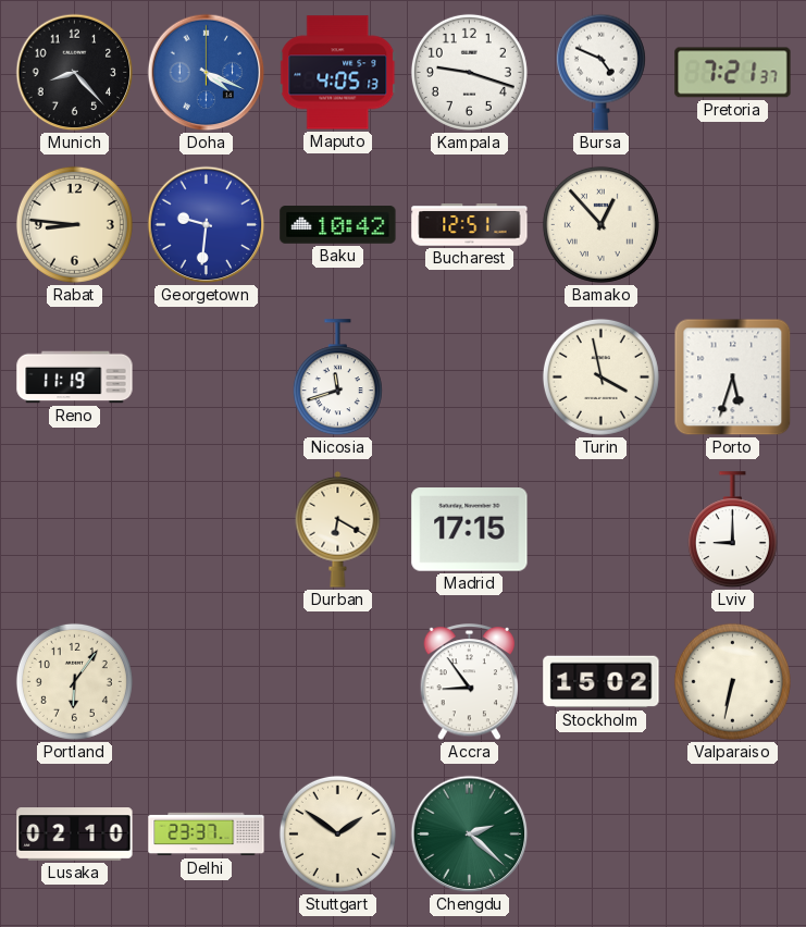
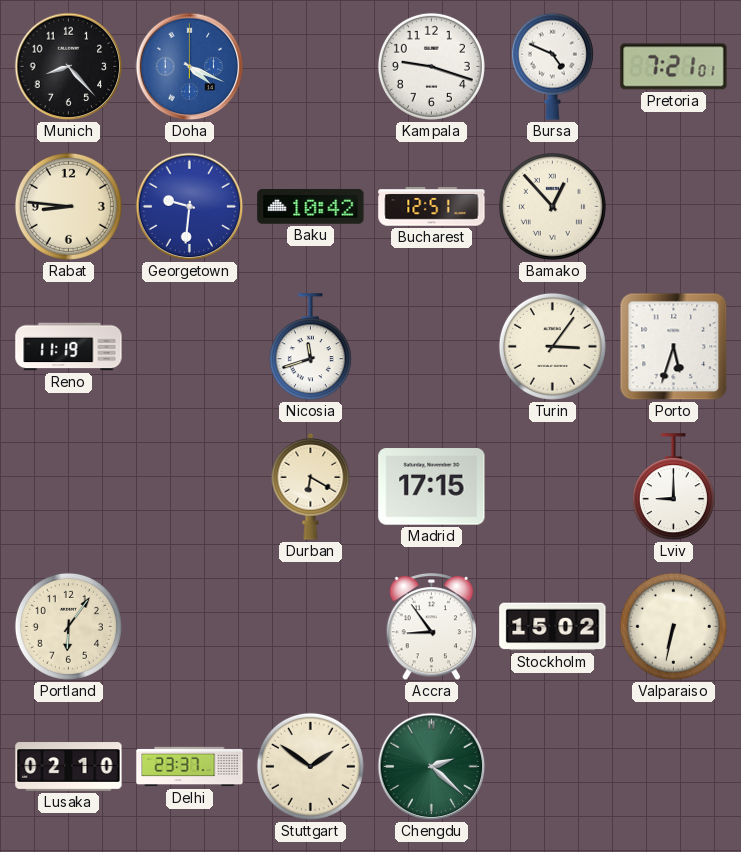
Maputo: 4:05 -> none (338, 73)
Pretoria: 7:21:37 -> 7:21:01 (674, 67)
Turin: 3:58 -> 3:06 (552, 346)
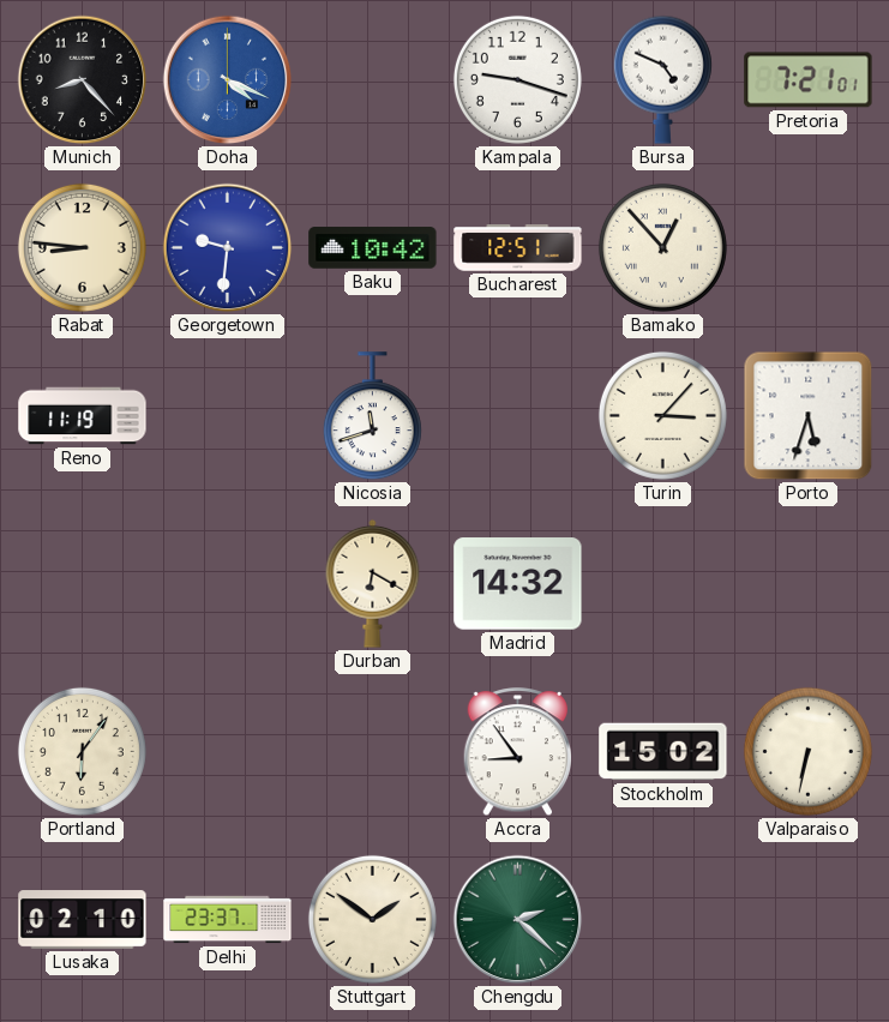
Turin: 3:06 -> 3:07 (662, 415)
Madrid: 17:15 -> 14:32 (518, 584)
Lviv: 9:00 -> none (673, 487)
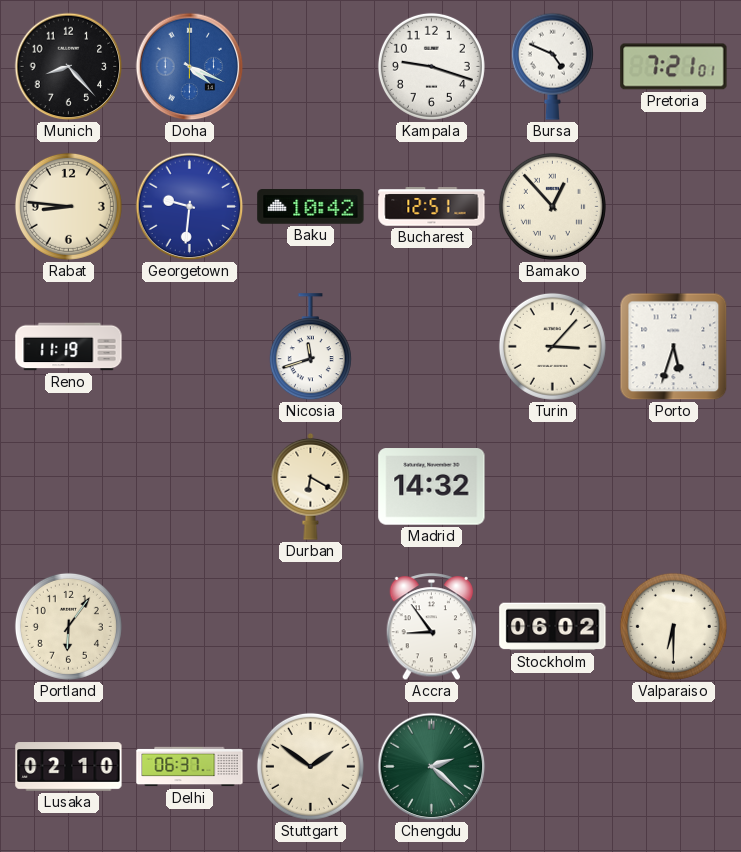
Stockholm: 15:02 -> 06:02 (553, 627)
Valparaiso: 6:32 -> 6:30 (673, 626)
Delhi: 23:37 -> 06:37 (190, 767)
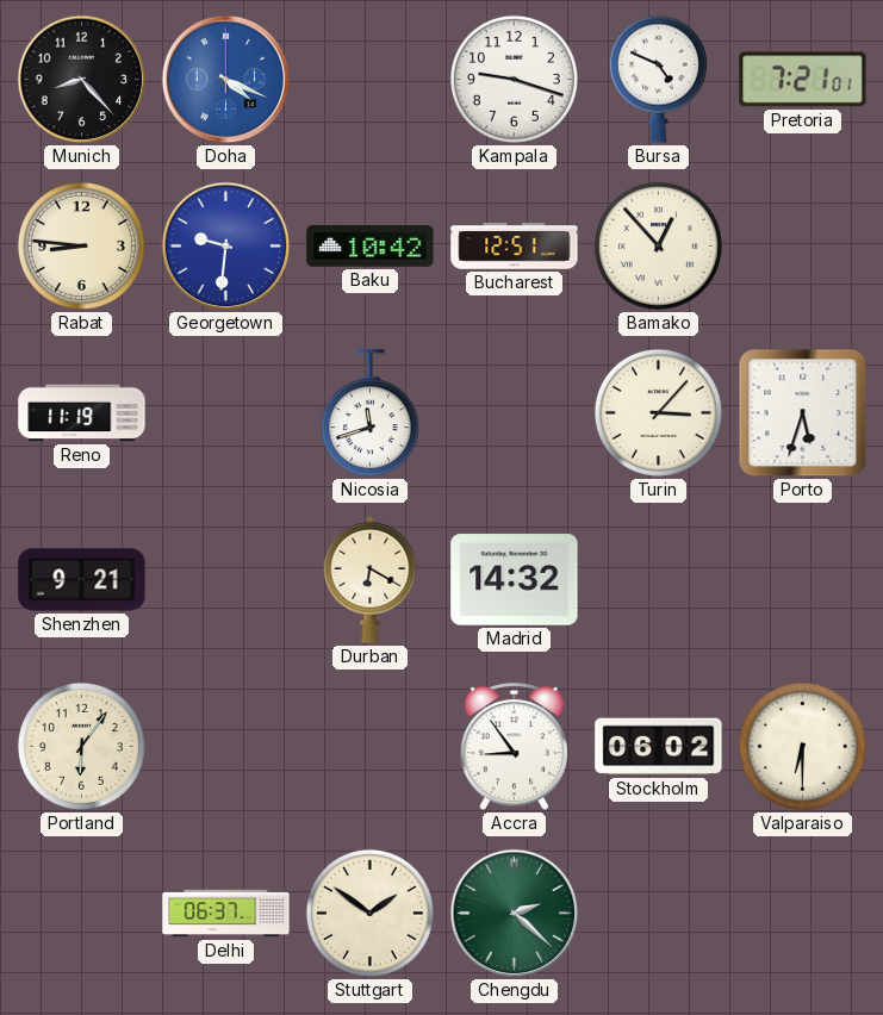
Shenzhen: none -> 9:21 (82, 580)
Lusaka: 02:10 -> none (69, 767)
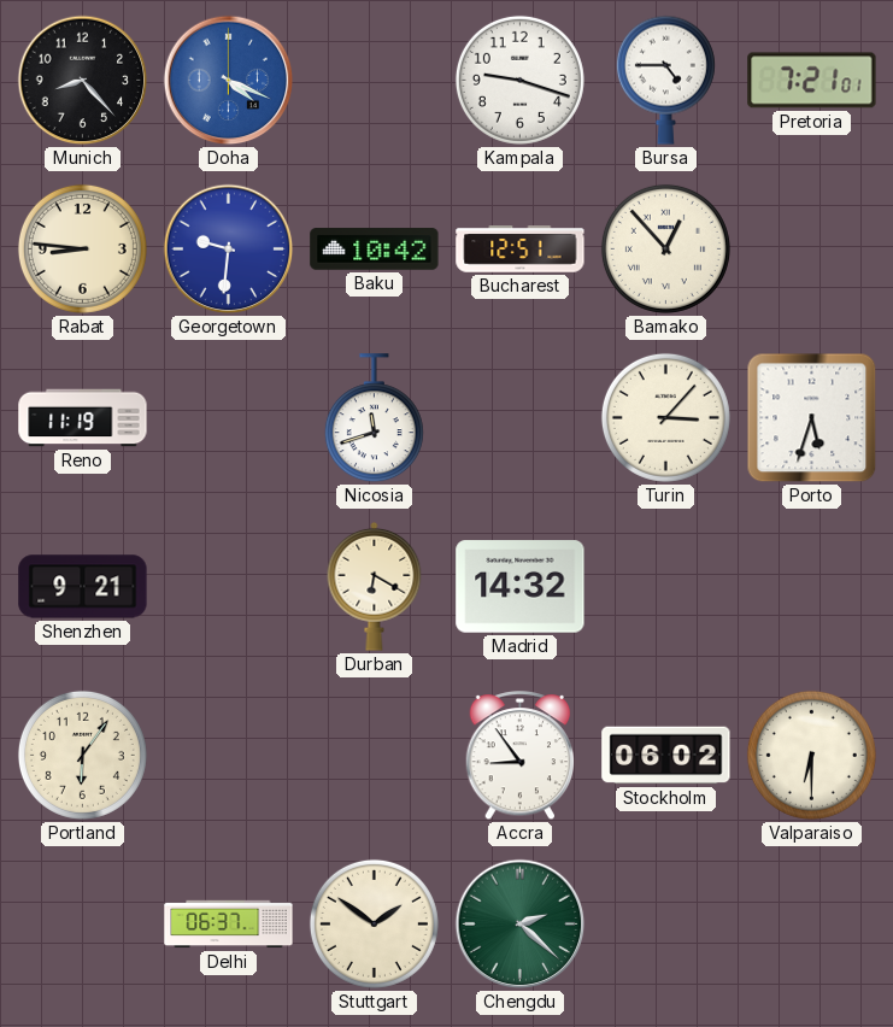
Bursa: 4:49 -> 4:45 (665, 80)
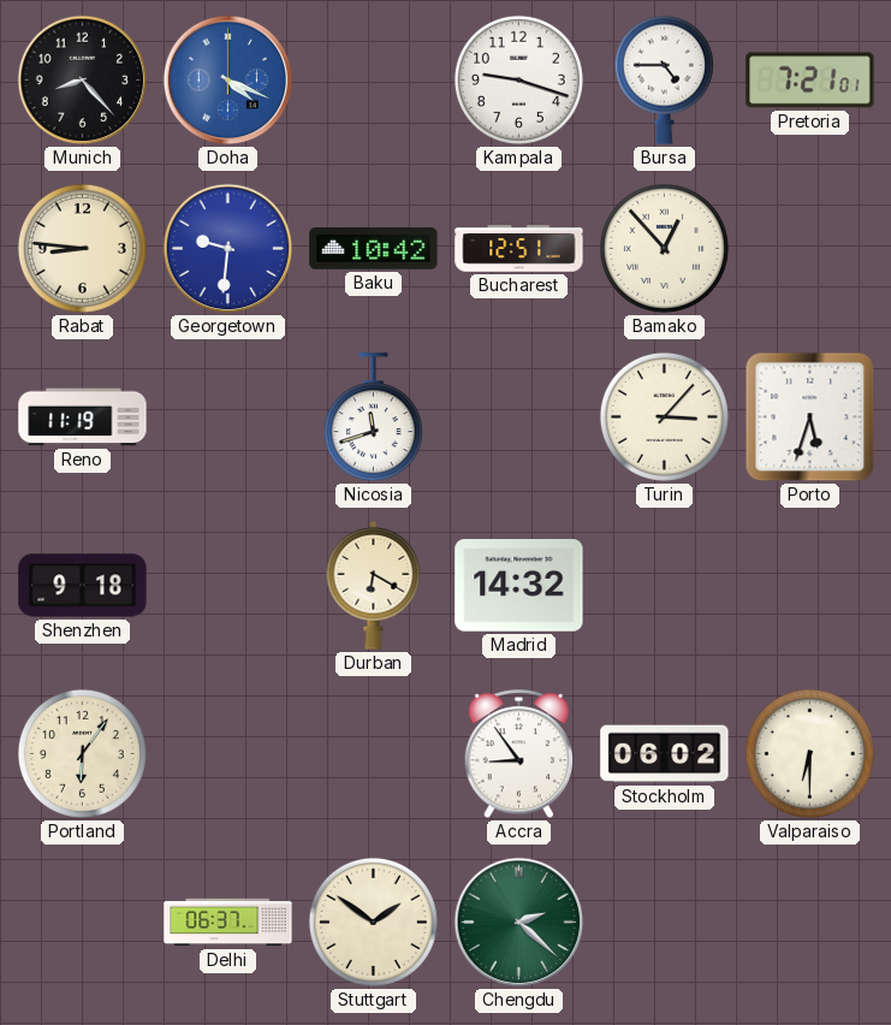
Shenzhen: 9:21 -> 9:18 (83, 586)
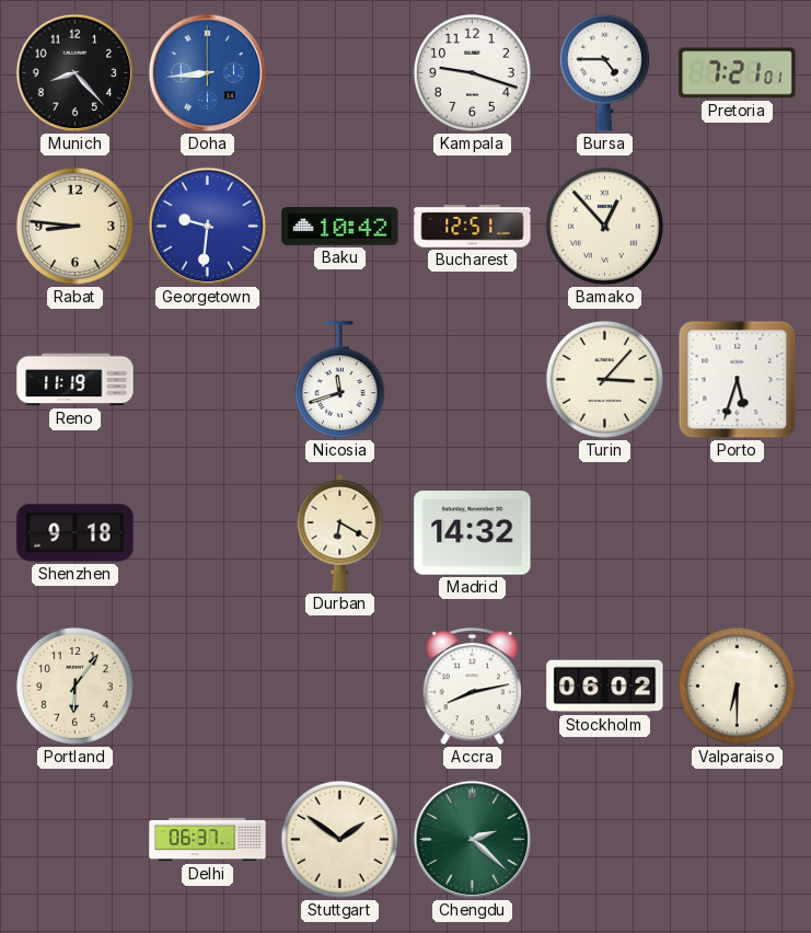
Doha: 4:19 -> 8:44 (208, 73)
Accra: 8:54 -> 8:13 (473, 687)
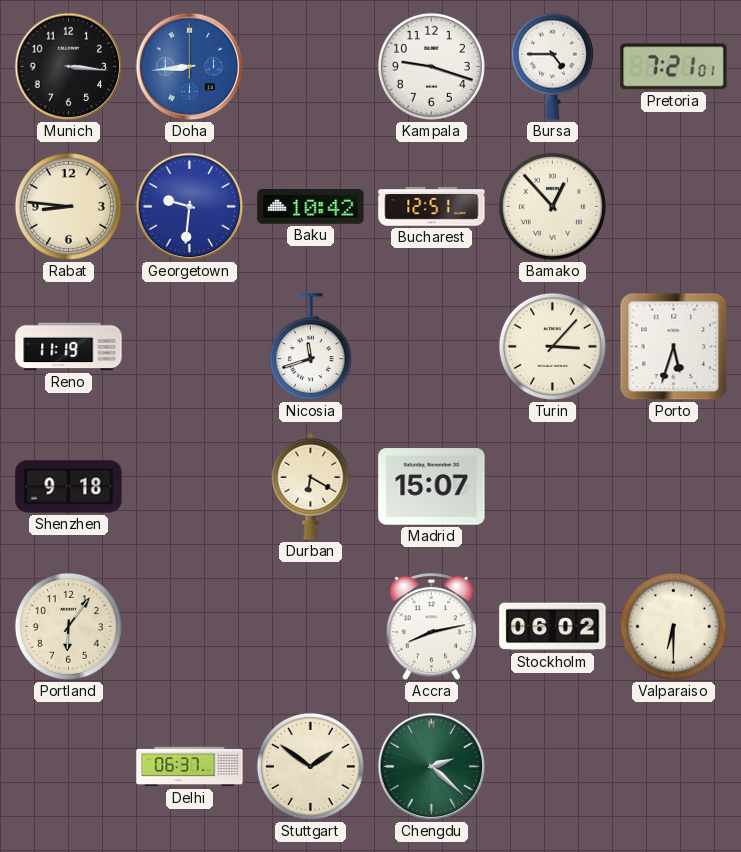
Munich: 8:23 -> 3:16 (69, 67)
Madrid: 14:32 -> 15:07 (432, 487)
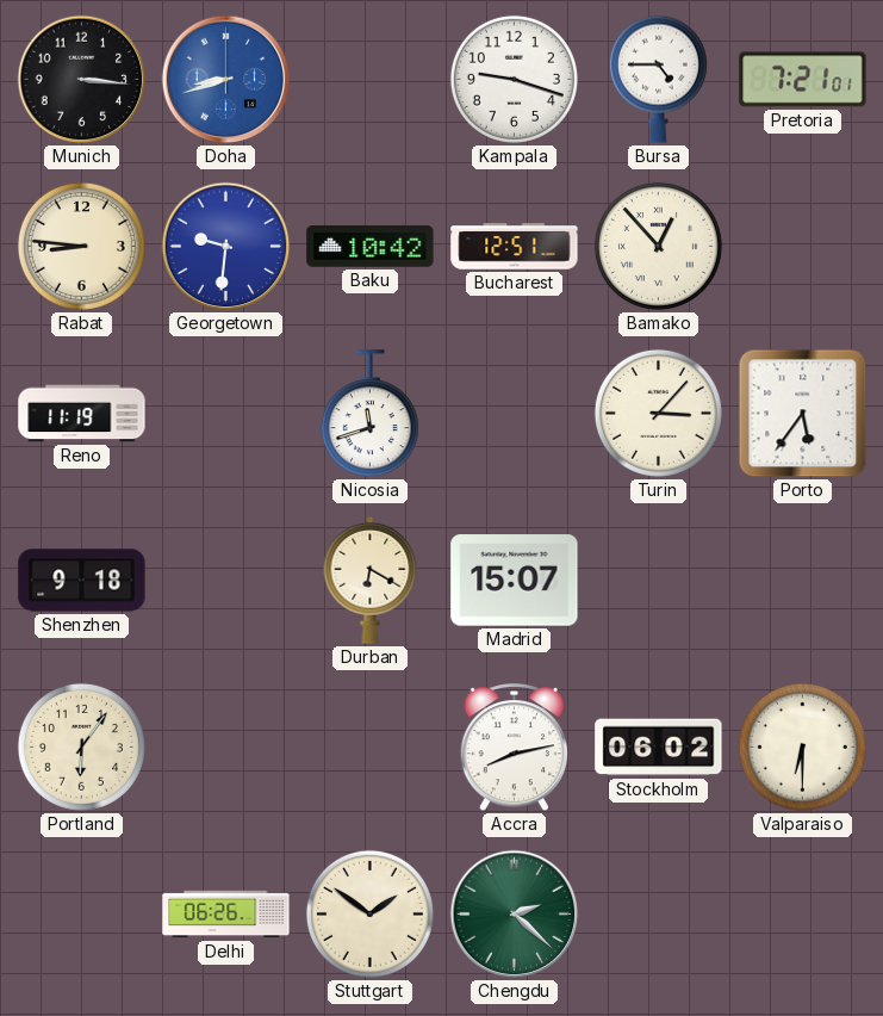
Doha: 8:44 -> 8:42 (226, 80)
Porto: 5:33 -> 5:36 (803, 414)
Delhi: 06:37 -> 06:26 (226, 915)
